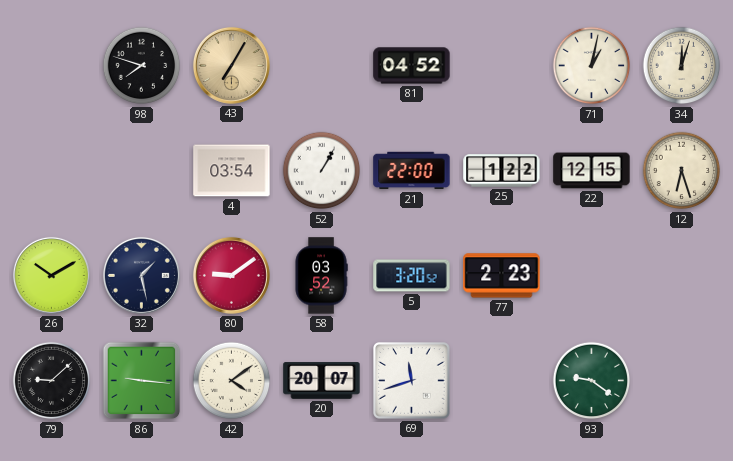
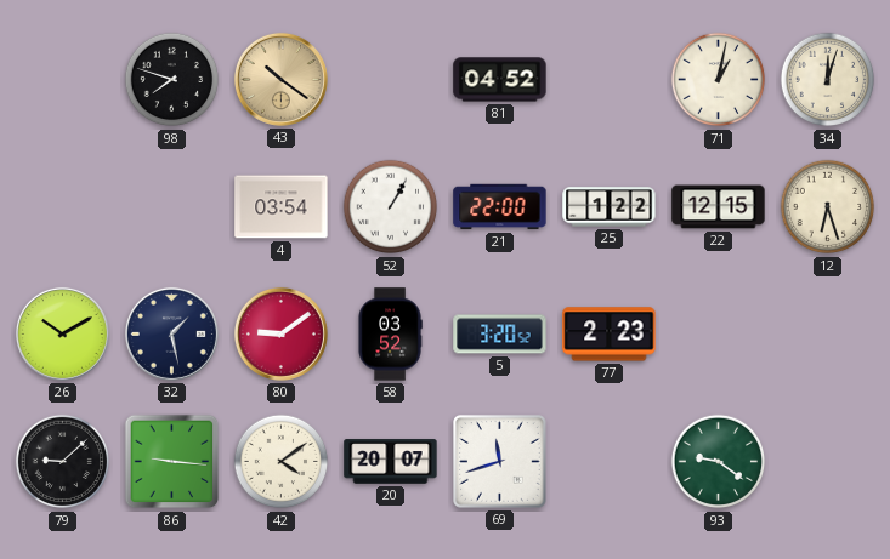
43: 7:05 -> 10:21 (280, 79)
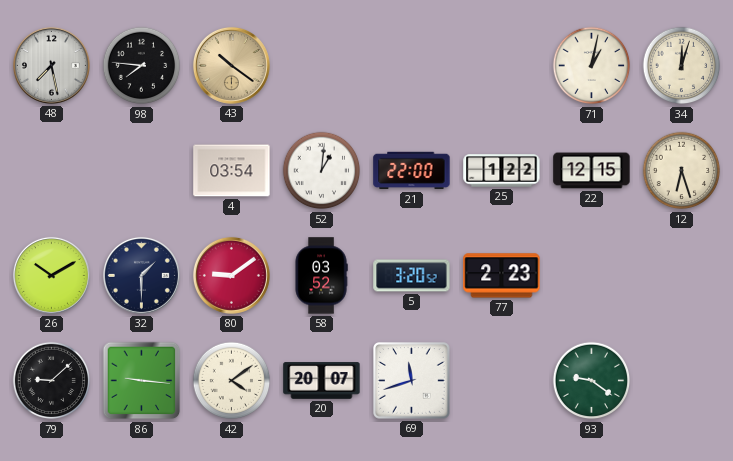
48: none -> 7:28 (51, 65)
98: 7:48 -> 7:46 (142, 66)
81: 04:52 -> none (500, 80)
52: 1:05 -> 1:01 (322, 171)
32: 1:28 -> 1:30 (141, 275)
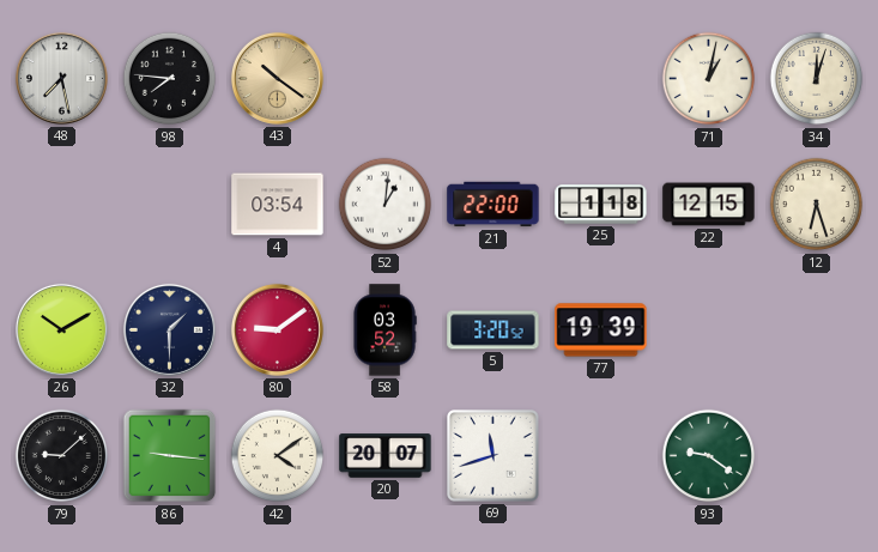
25: 1:22 -> 1:18 (601, 205)
77: 2:23 -> 19:39 (601, 330)
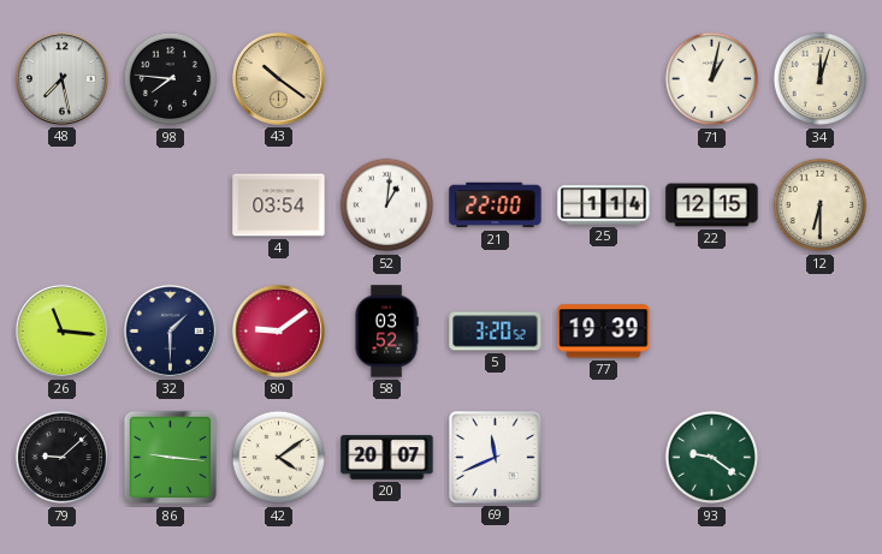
25: 1:18 -> 1:14 (604, 205)
12: 6:27 -> 6:30 (821, 205)
26: 10:10 -> 11:16 (61, 330)
69: 11:42 -> 11:41 (496, 458)
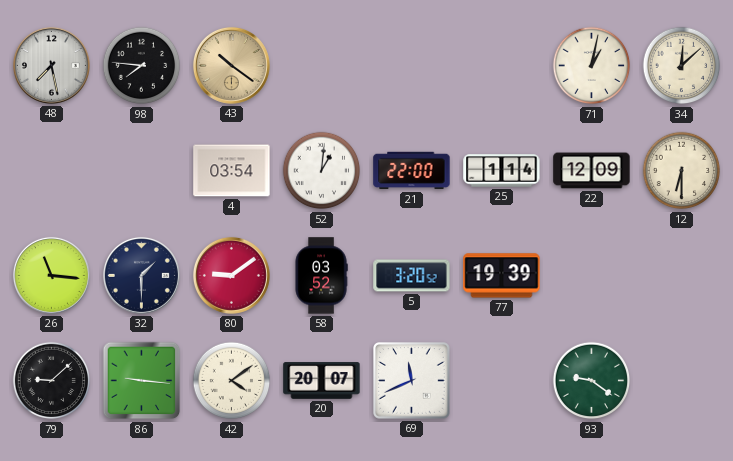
34: 12:03 -> 12:08 (682, 66)
22: 12:15 -> 12:09 (592, 171)
